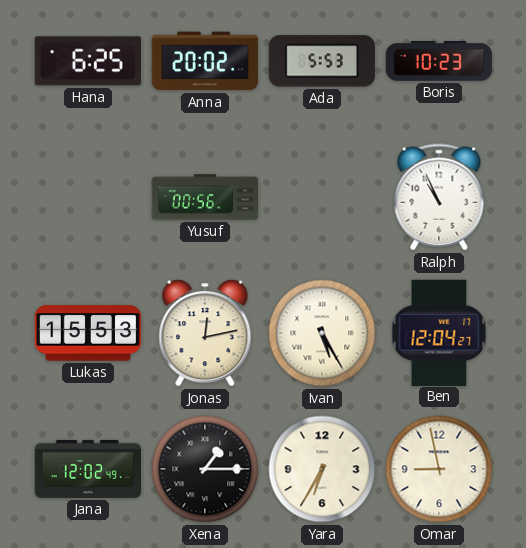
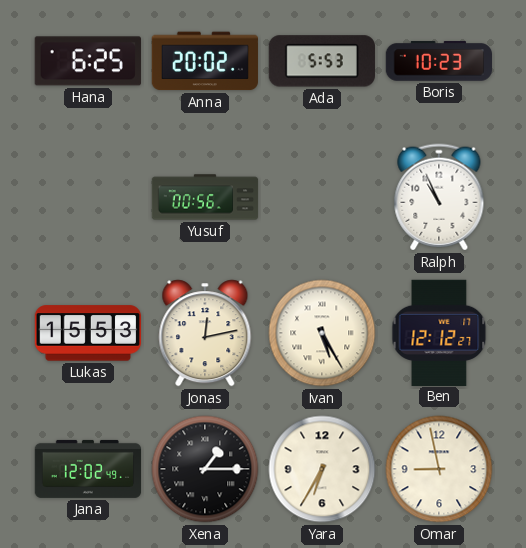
Ben: 12:04 -> 12:12 (439, 332)
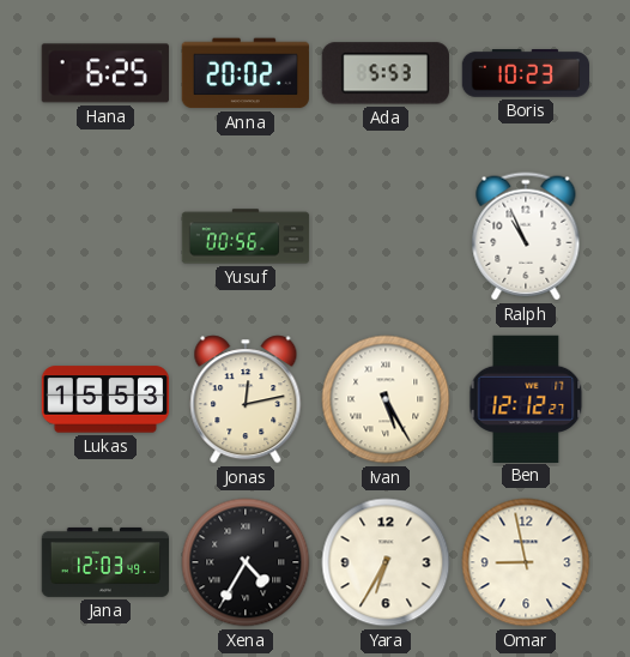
Jana: 12:02 -> 12:03 (105, 562)
Xena: 1:15 -> 4:35 (246, 562)
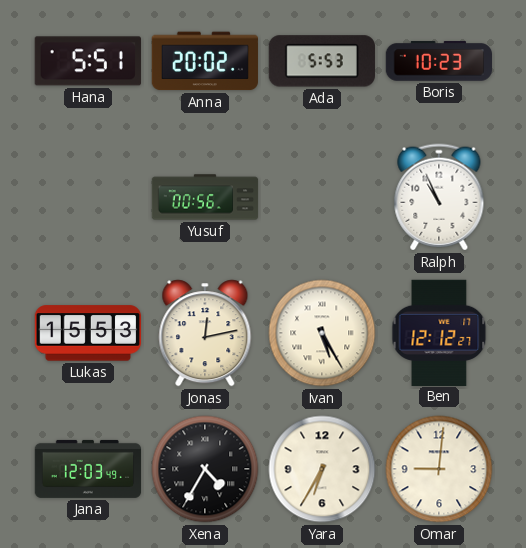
Hana: 6:25 -> 5:51 (88, 61)
Omar: 8:58 -> 9:01 (439, 469)
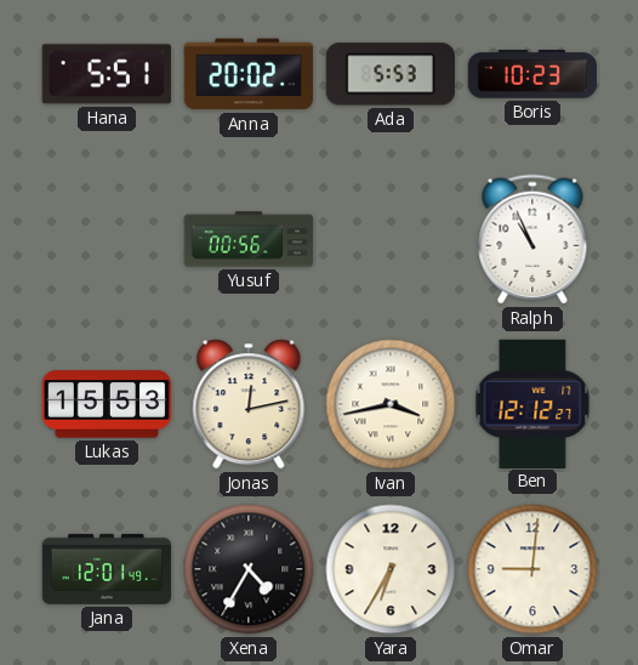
Ivan: 5:25 -> 3:43 (391, 404)
Jana: 12:03 -> 12:01 (107, 569)
